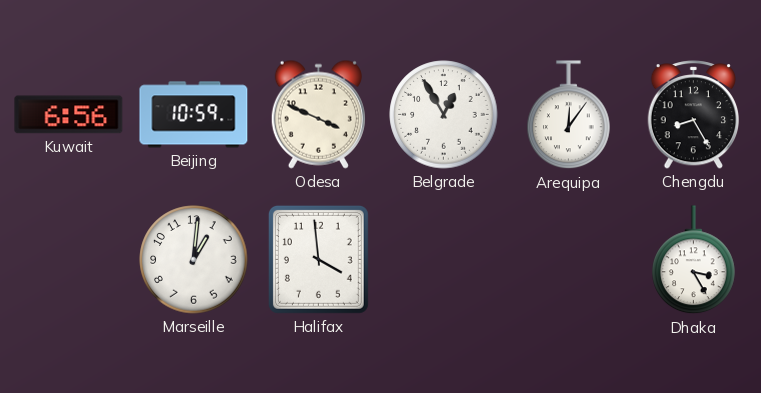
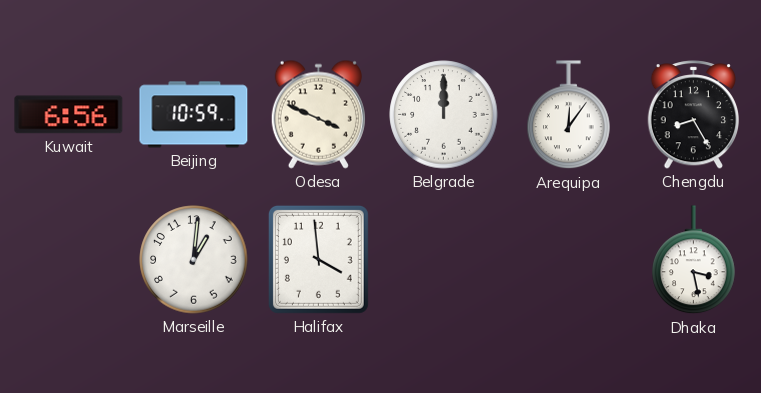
Belgrade: 12:55 -> 12:00 (444, 115)
Dhaka: 3:25 -> 3:28 (694, 260)
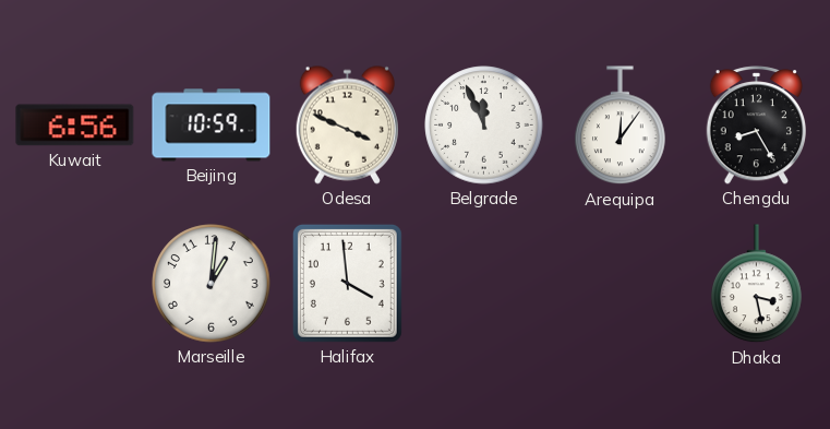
Belgrade: 12:00 -> 11:56 (484, 126)
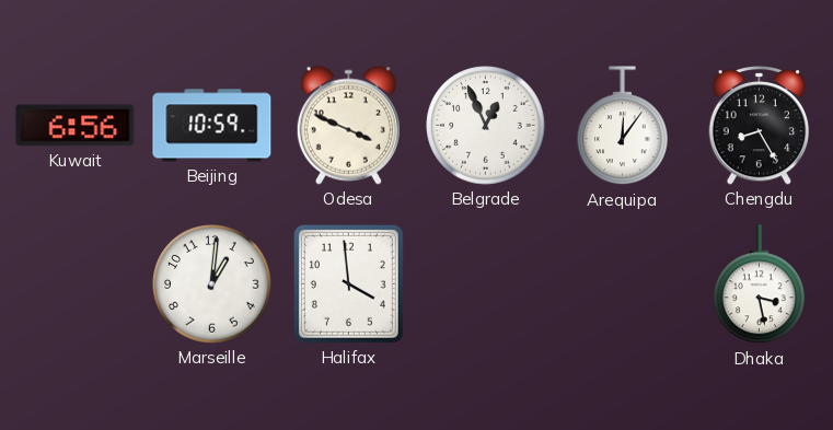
Belgrade: 11:56 -> 12:56 (486, 126)
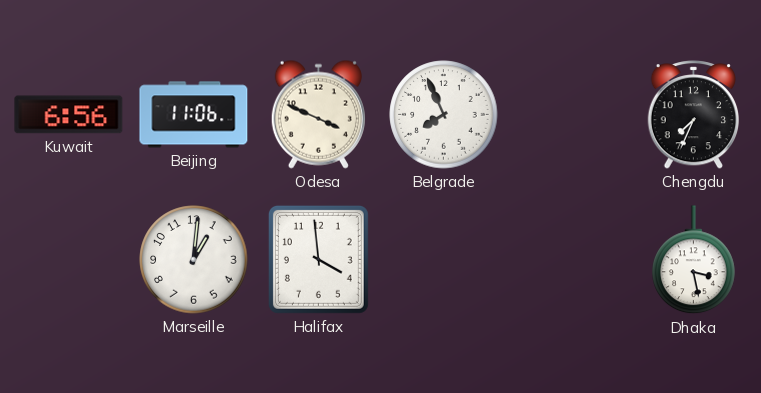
Beijing: 10:59 -> 11:06 (194, 115)
Belgrade: 12:56 -> 7:56 (444, 115)
Arequipa: 12:06 -> none (623, 126)
Chengdu: 8:25 -> 7:34 (694, 115)
